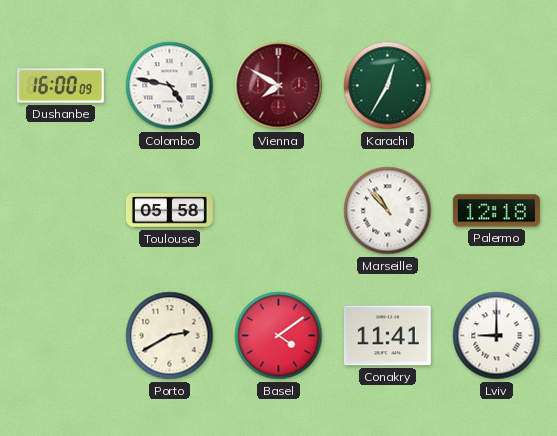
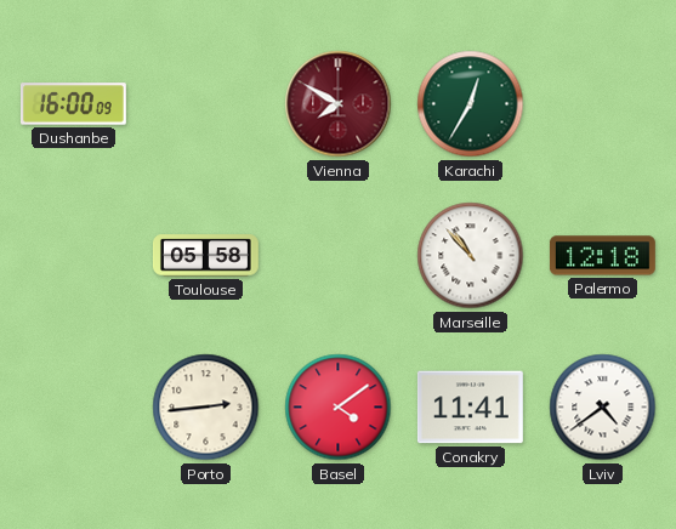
Colombo: 4:47 -> none (170, 86)
Porto: 2:40 -> 2:44 (206, 408)
Lviv: 9:00 -> 4:39 (603, 408)
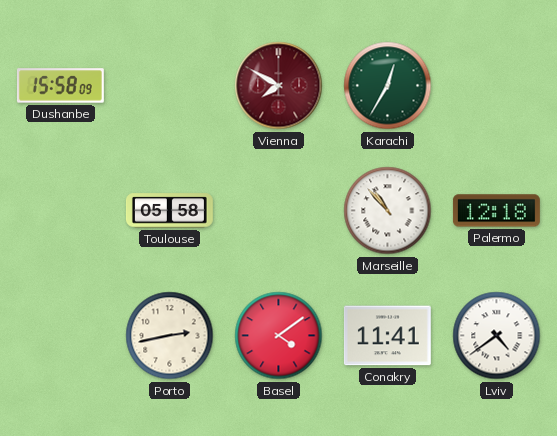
Dushanbe: 16:00 -> 15:58 (60, 86)
Porto: 2:44 -> 2:43 (170, 336)
